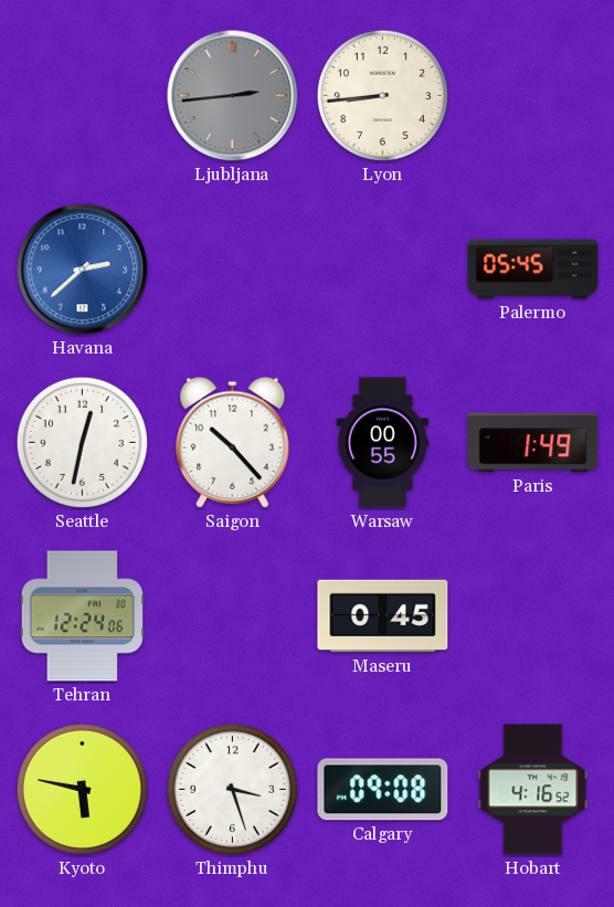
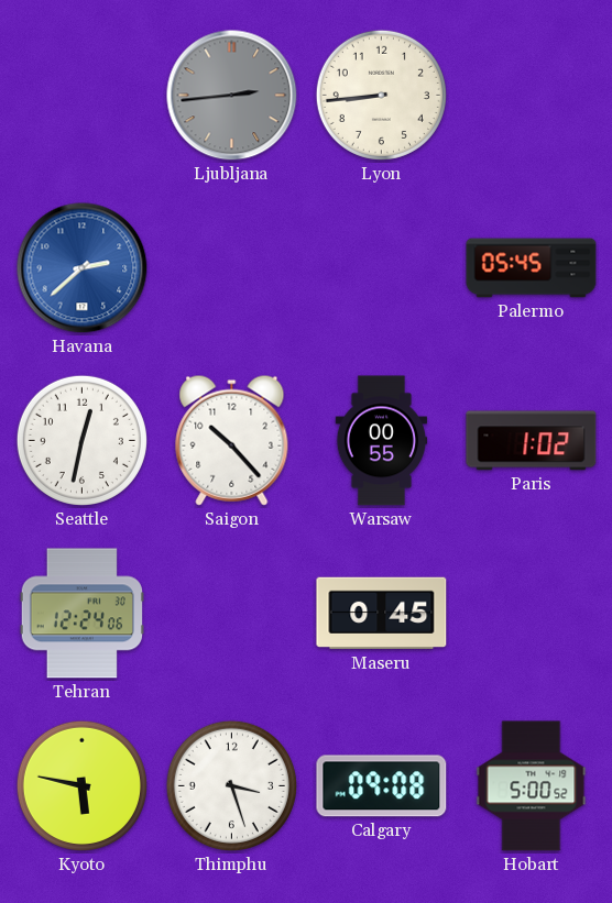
Paris: 1:49 -> 1:02 (532, 441)
Hobart: 4:16 -> 5:00 (532, 786)
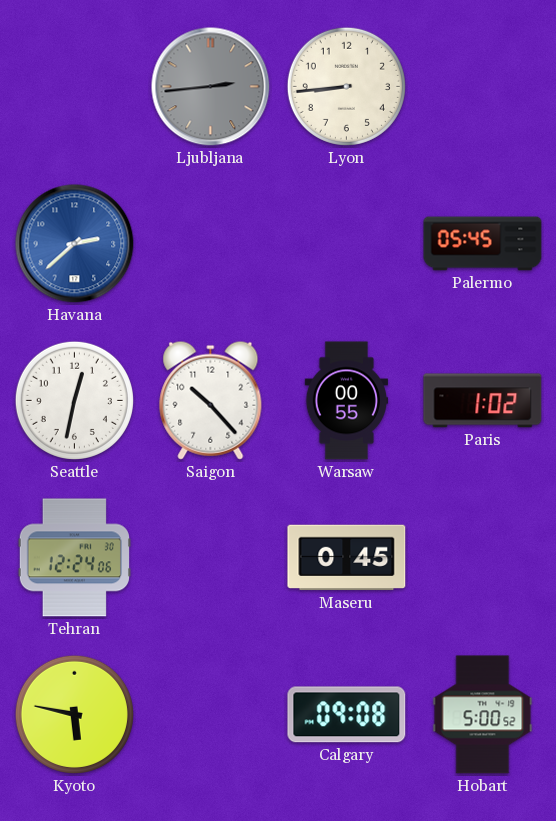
Thimphu: 3:27 -> none (231, 785)
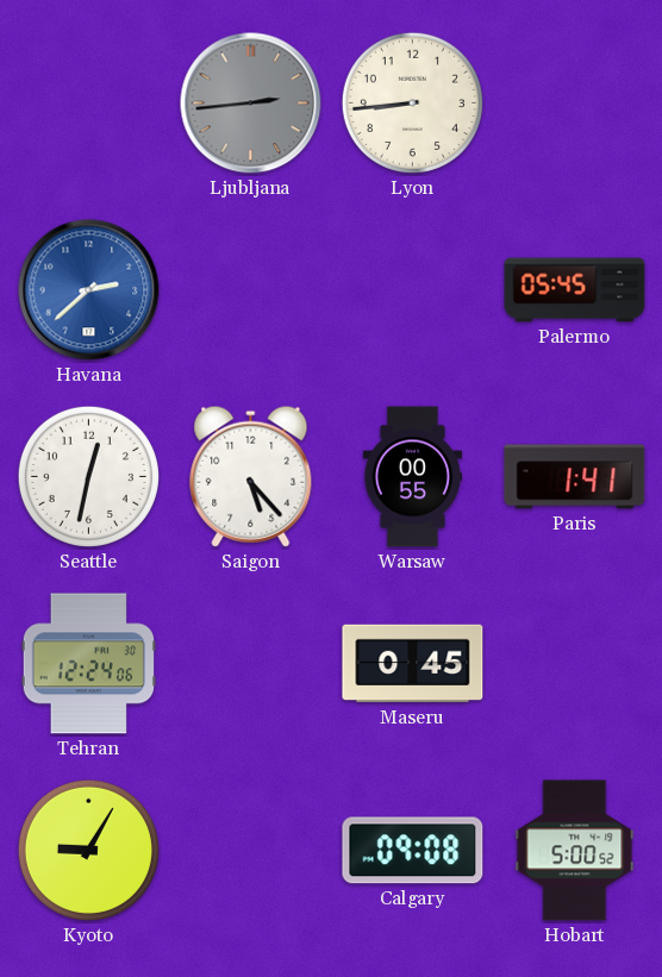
Saigon: 10:23 -> 5:23 (251, 476)
Paris: 1:02 -> 1:41 (575, 477)
Kyoto: 5:47 -> 9:05 (88, 850)
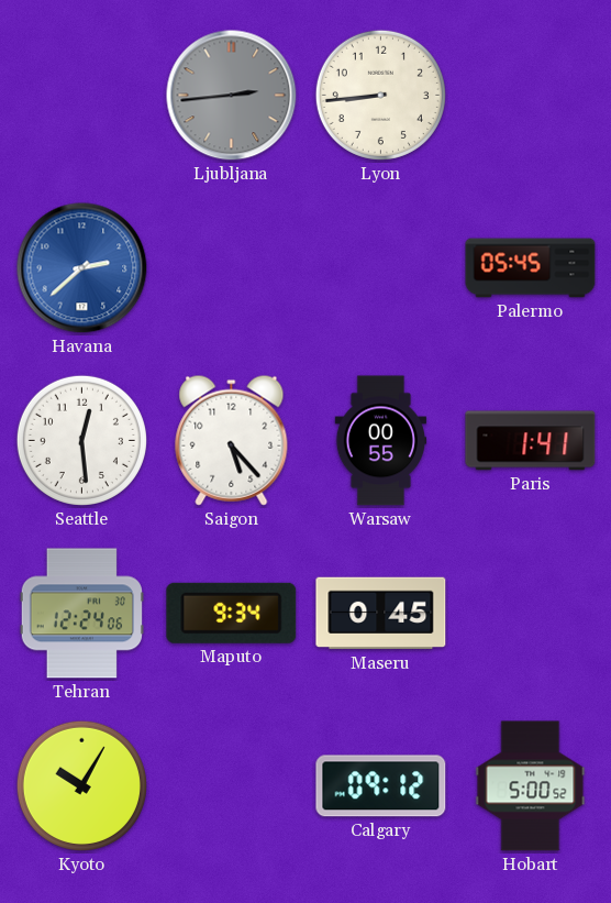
Seattle: 12:32 -> 12:29 (81, 440)
Maputo: none -> 9:34 (232, 613)
Kyoto: 9:05 -> 10:05 (81, 785)
Calgary: 09:08 -> 09:12 (381, 786)
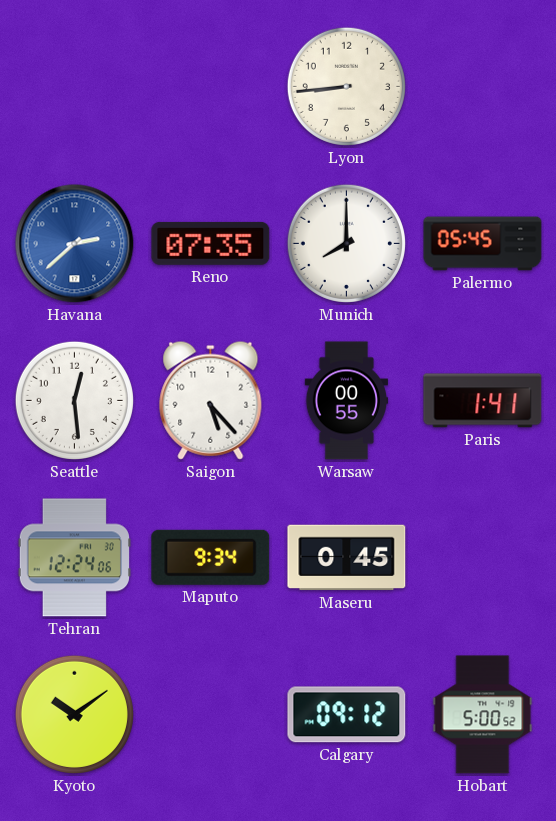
Ljubljana: 2:44 -> none (232, 96)
Reno: none -> 07:35 (211, 243)
Munich: none -> 8:00 (346, 243)
Kyoto: 10:05 -> 10:09 (74, 714)
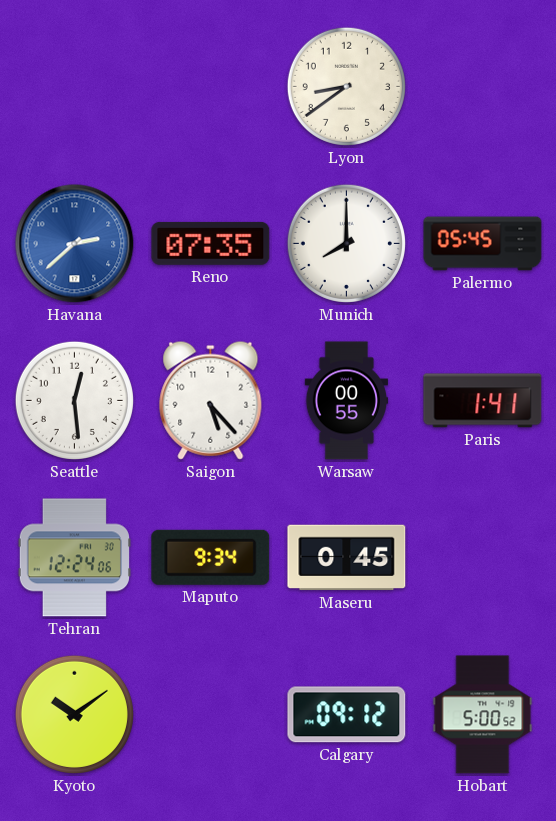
Lyon: 8:44 -> 8:39 (346, 86)
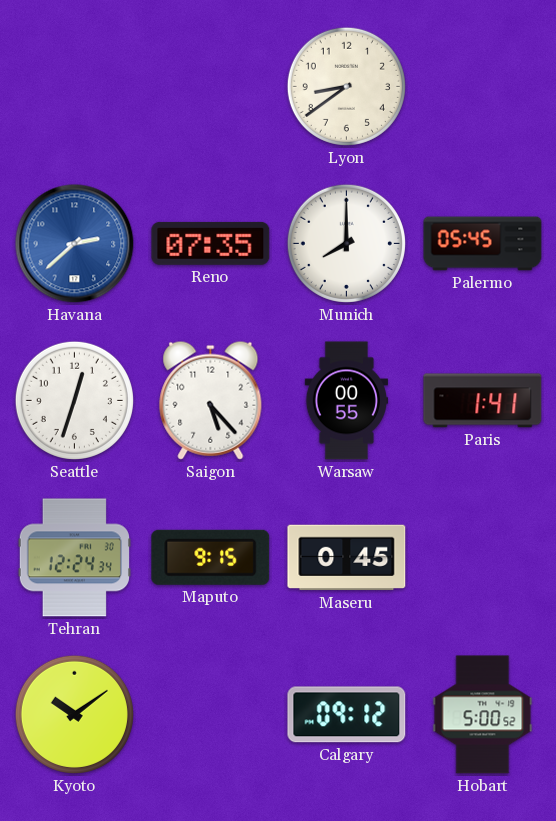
Seattle: 12:29 -> 12:33 (74, 400)
Tehran: 12:24:06 -> 12:24:34 (74, 558)
Maputo: 9:34 -> 9:15 (211, 557)
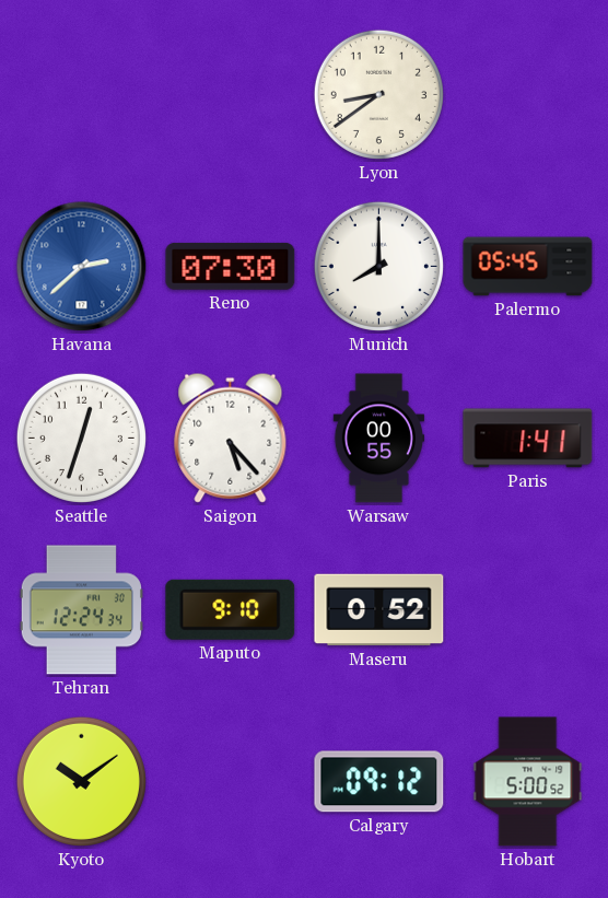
Reno: 07:35 -> 07:30 (231, 266)
Maputo: 9:15 -> 9:10 (231, 609)
Maseru: 0:45 -> 0:52 (379, 610)
